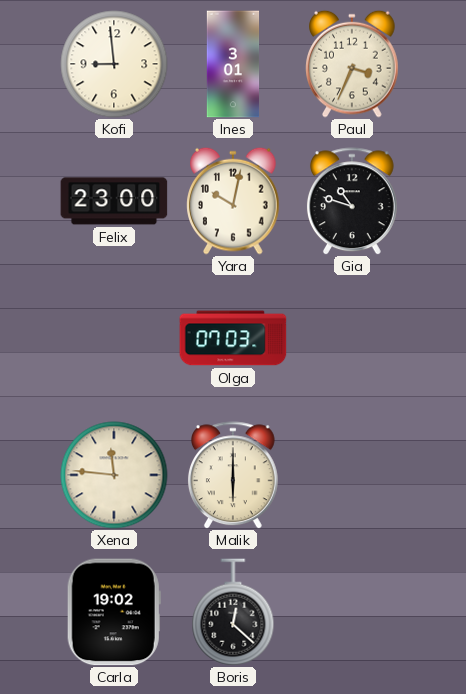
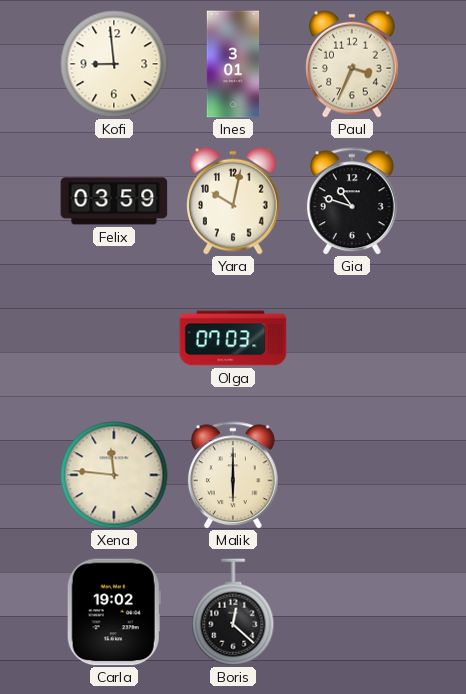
Felix: 23:00 -> 03:59 (114, 201)
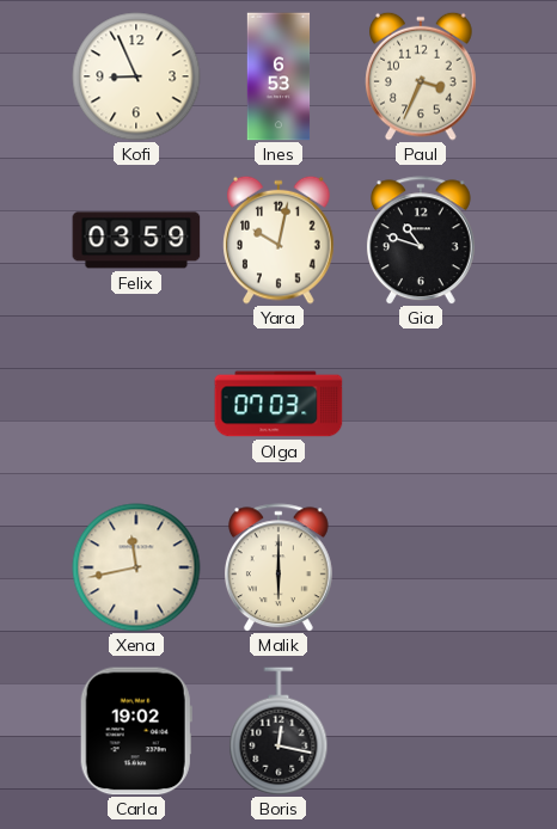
Kofi: 8:59 -> 8:56 (136, 76)
Ines: 3:01 -> 6:53 (278, 76)
Xena: 11:46 -> 11:43 (136, 567)
Boris: 12:22 -> 12:17 (278, 731)
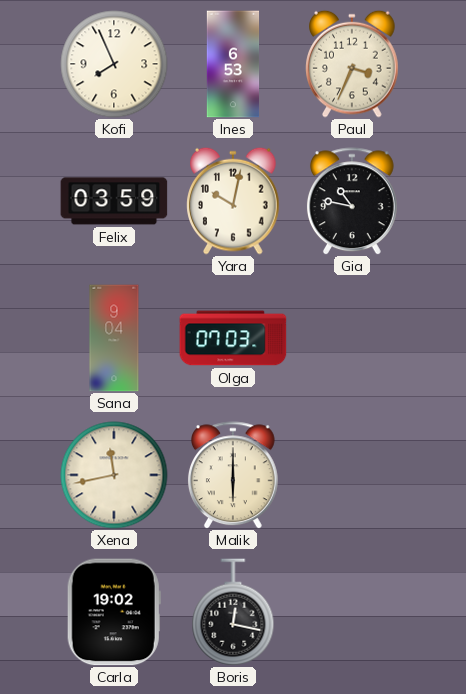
Kofi: 8:56 -> 7:56 (114, 64)
Gia: 10:48 -> 10:47 (352, 201)
Sana: none -> 9:04 (114, 338)
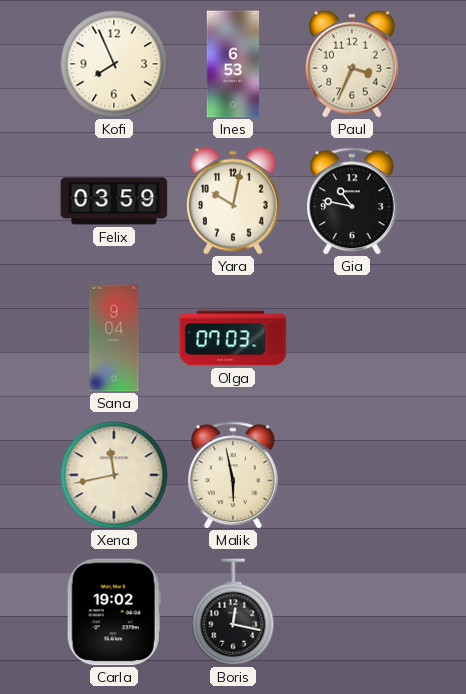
Malik: 6:00 -> 5:58 (233, 475)
